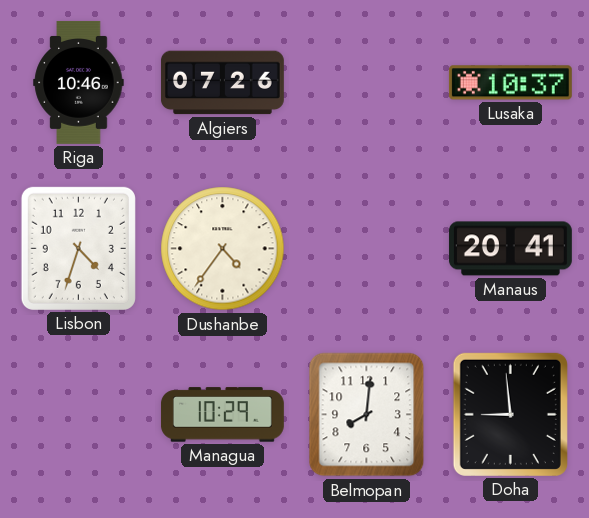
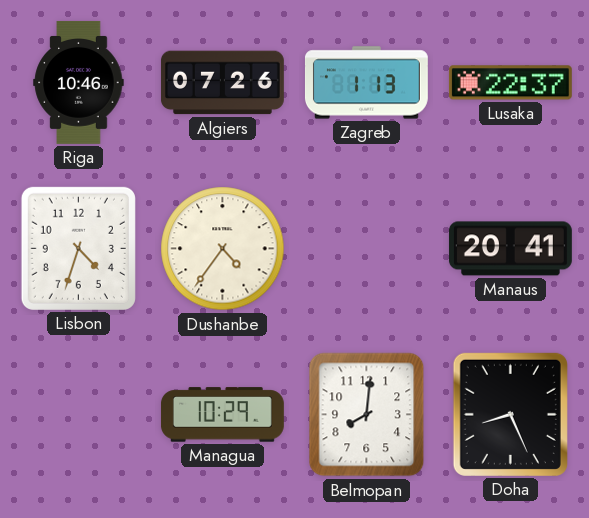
Zagreb: none -> 1:13 (366, 83)
Lusaka: 10:37 -> 22:37 (510, 83)
Doha: 8:59 -> 8:26 (510, 414)
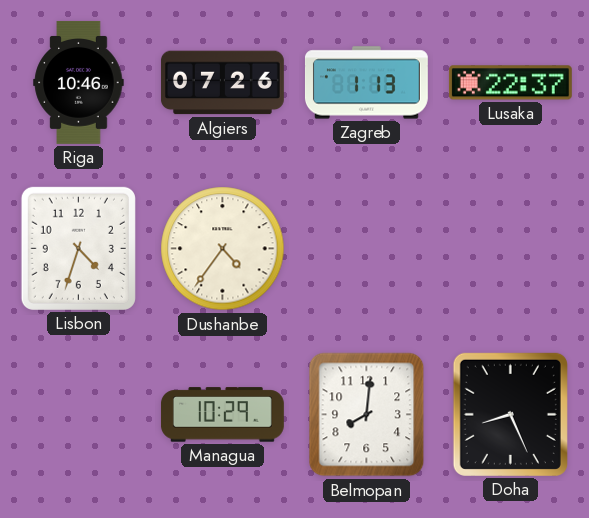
Manaus: 20:41 -> none (510, 249)
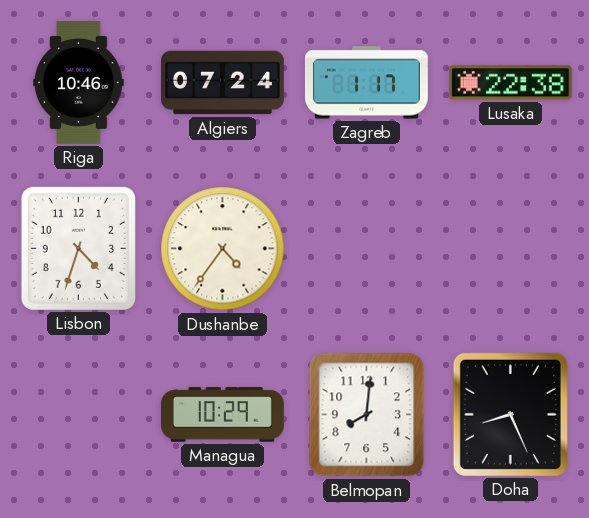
Algiers: 07:26 -> 07:24 (222, 83)
Zagreb: 1:13 -> 1:17 (366, 83)
Lusaka: 22:37 -> 22:38 (510, 83)
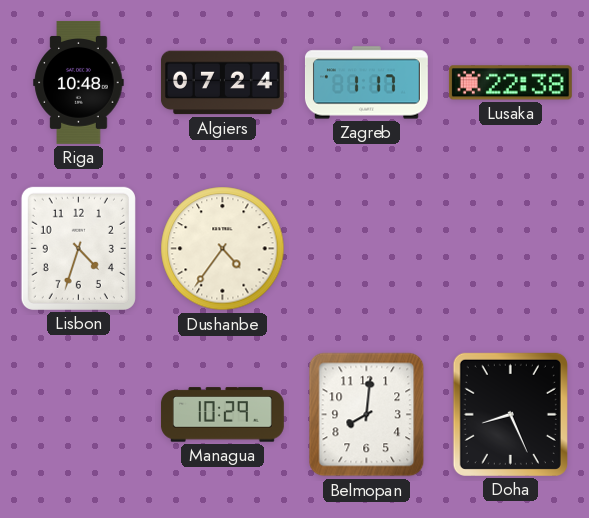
Riga: 10:46 -> 10:48 (79, 82)
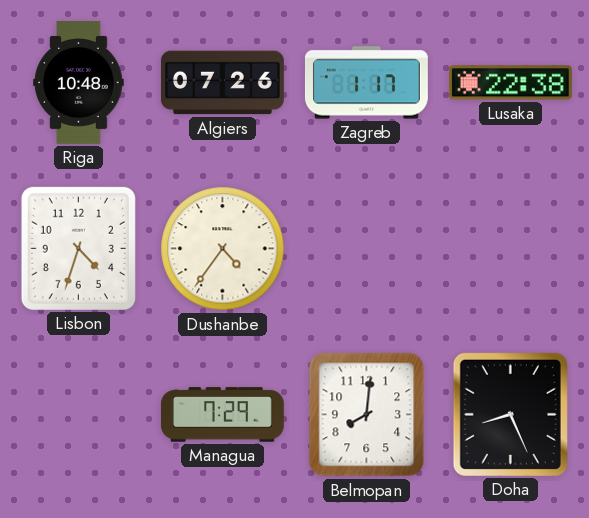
Algiers: 07:24 -> 07:26 (222, 83)
Managua: 10:29 -> 7:29 (222, 415)
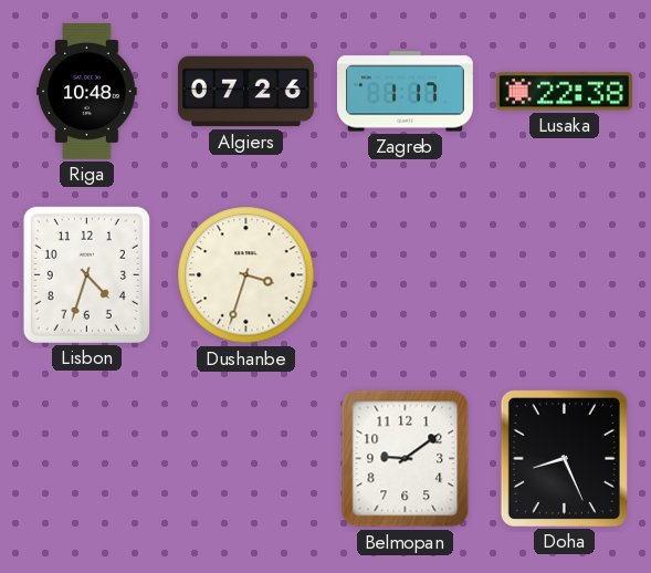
Dushanbe: 4:36 -> 3:33 (246, 275)
Managua: 7:29 -> none (222, 415)
Belmopan: 8:01 -> 9:09 (406, 459)
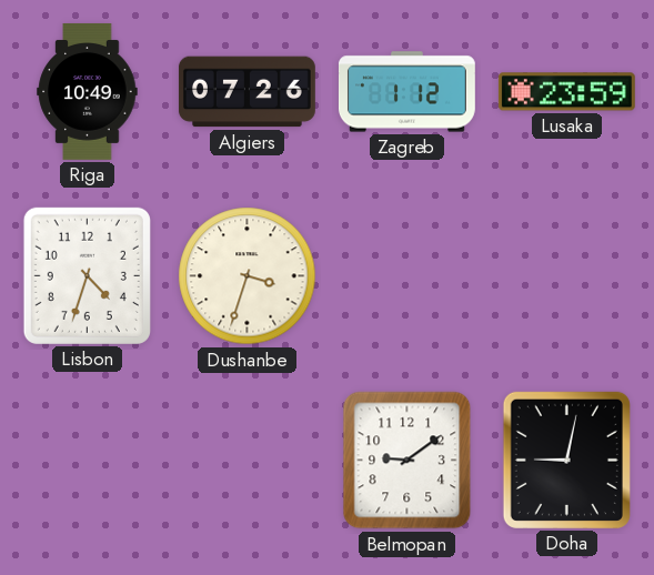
Riga: 10:48 -> 10:49 (88, 91)
Zagreb: 1:17 -> 1:12 (406, 92)
Lusaka: 22:38 -> 23:59 (566, 92)
Doha: 8:26 -> 9:02 (566, 460)
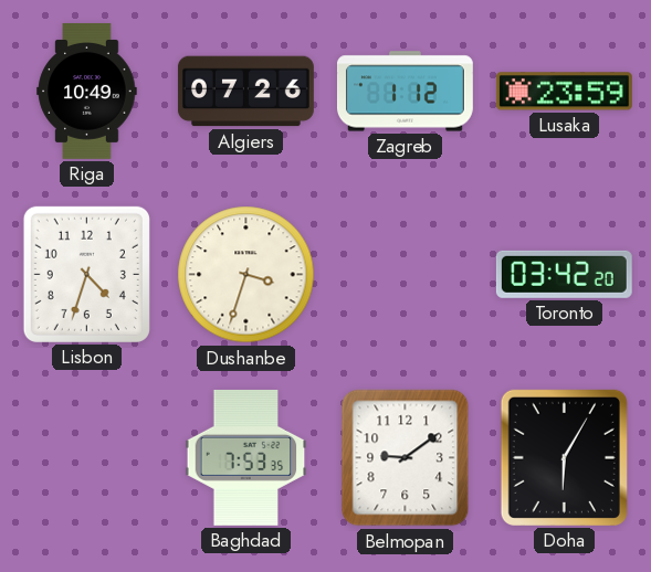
Toronto: none -> 03:42 (564, 274)
Baghdad: none -> 7:53 (246, 457)
Doha: 9:02 -> 6:05 (564, 457)
